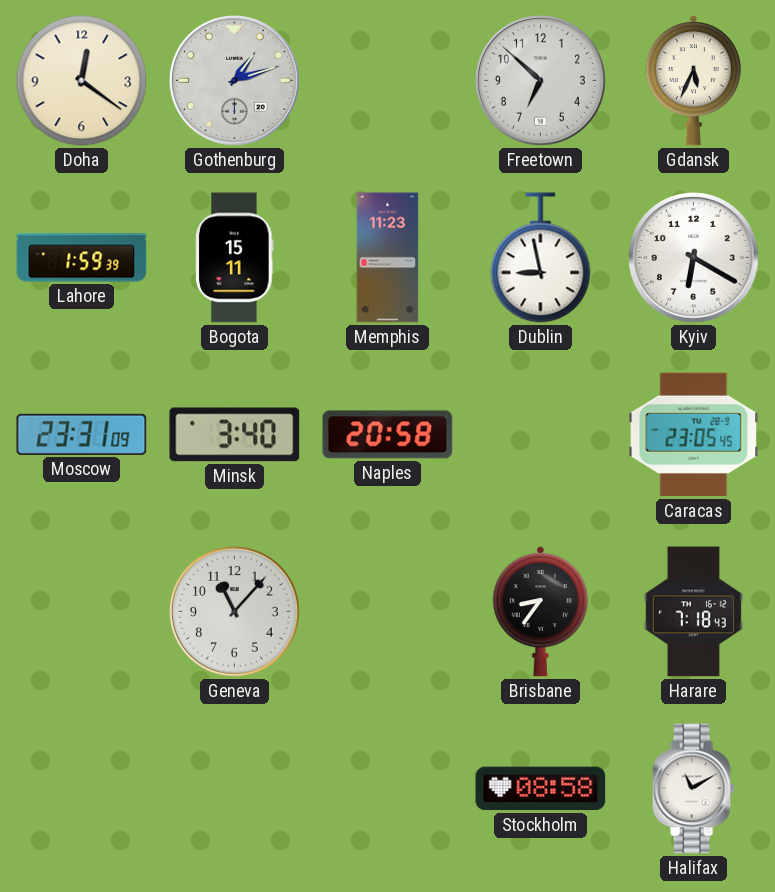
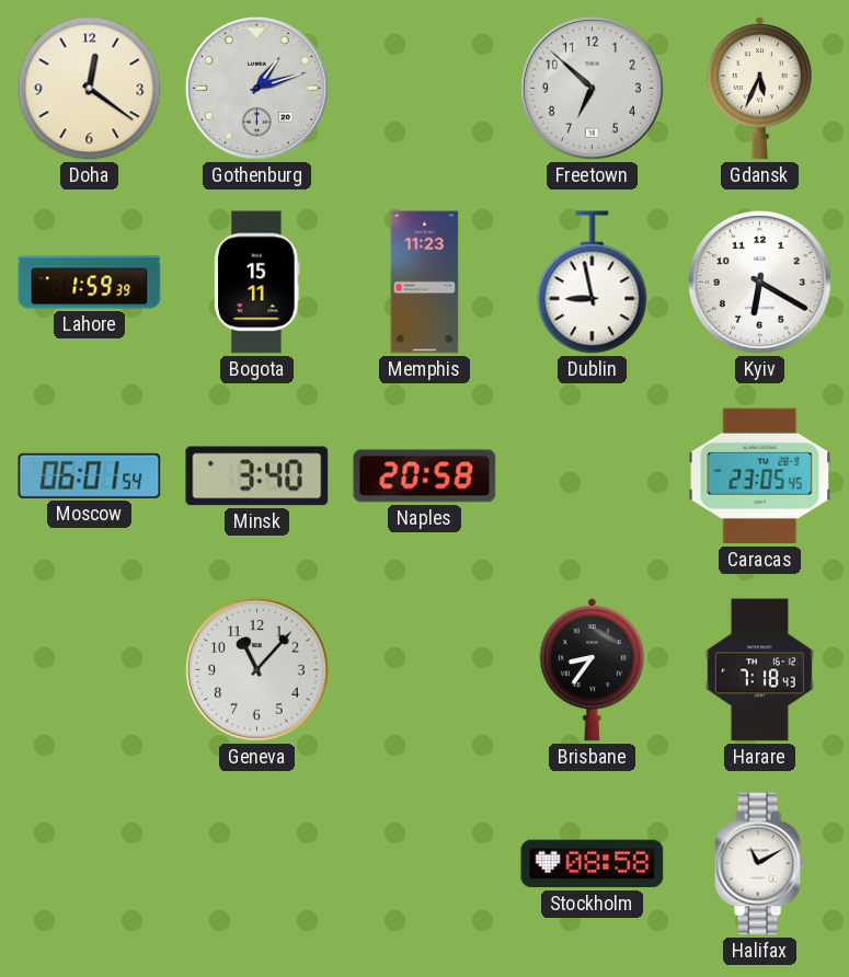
Moscow: 23:31 -> 06:01 (90, 475)
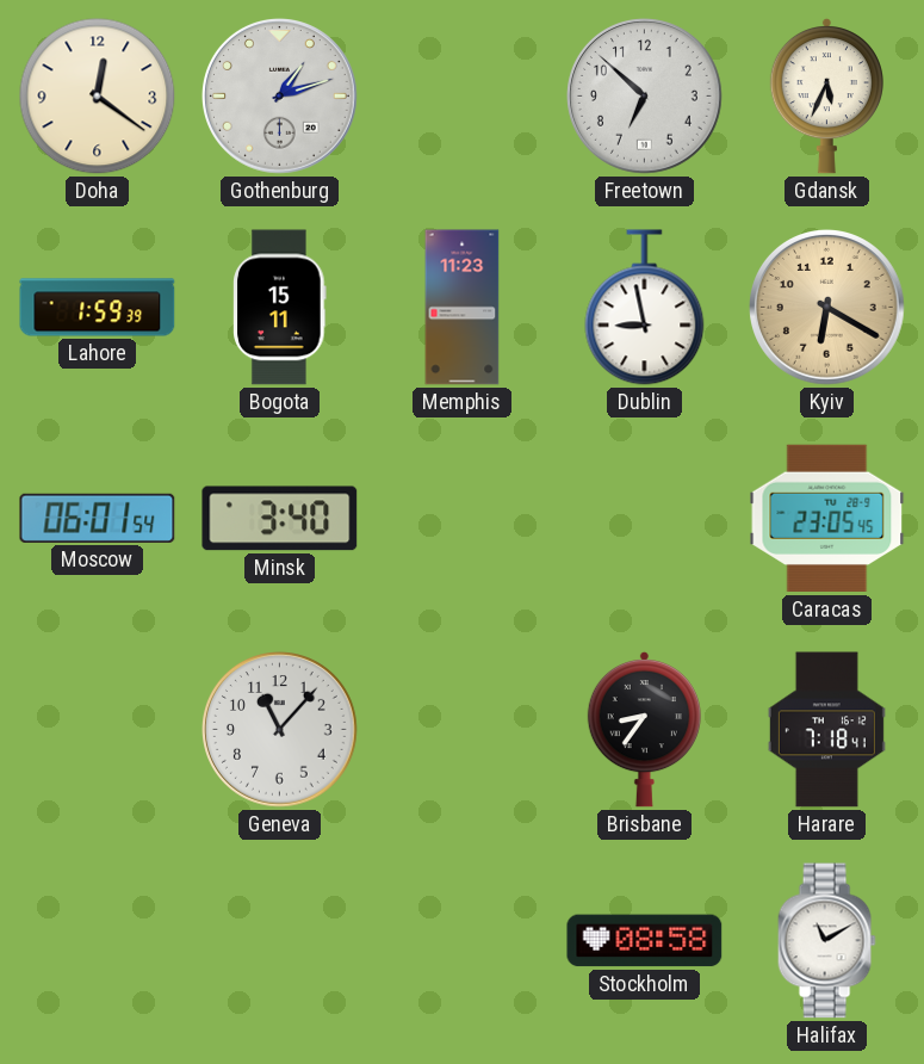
Kyiv dial: white -> champagne (827, 308)
Naples: 20:58 -> none (425, 476)
Harare: 7:18:43 -> 7:18:41 (826, 730)
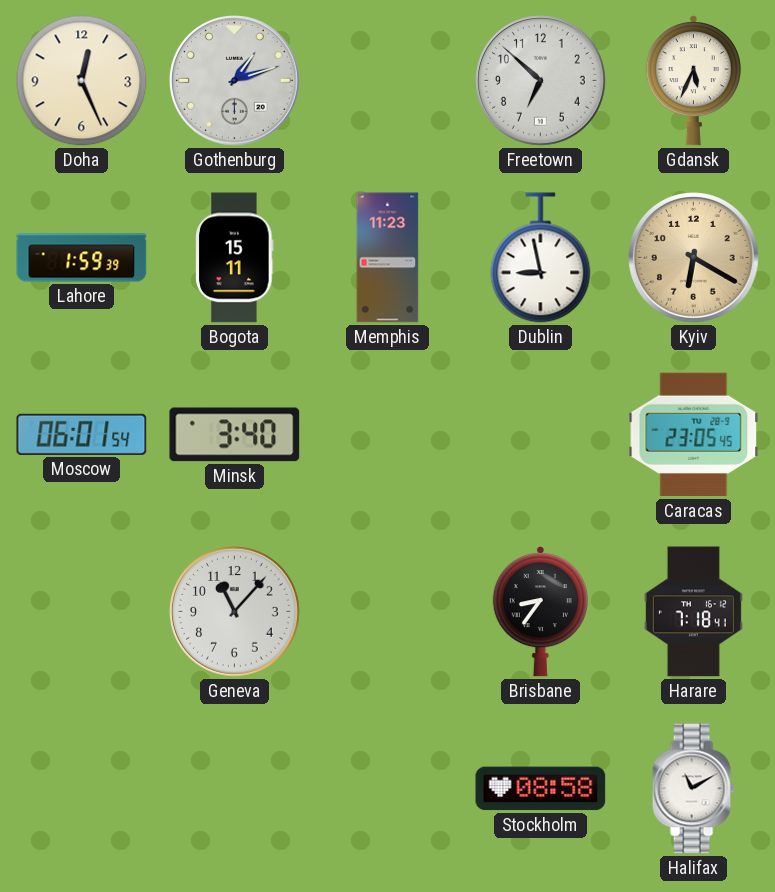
Doha: 12:21 -> 12:26 (82, 81)
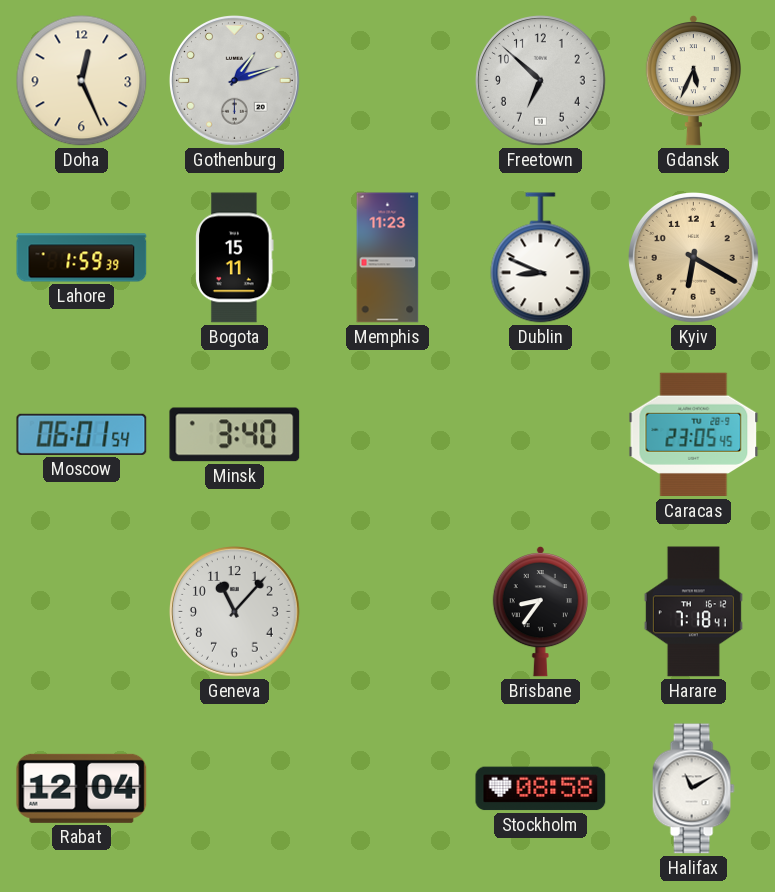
Dublin: 8:58 -> 8:49 (541, 258)
Rabat: none -> 12:04 (82, 788)
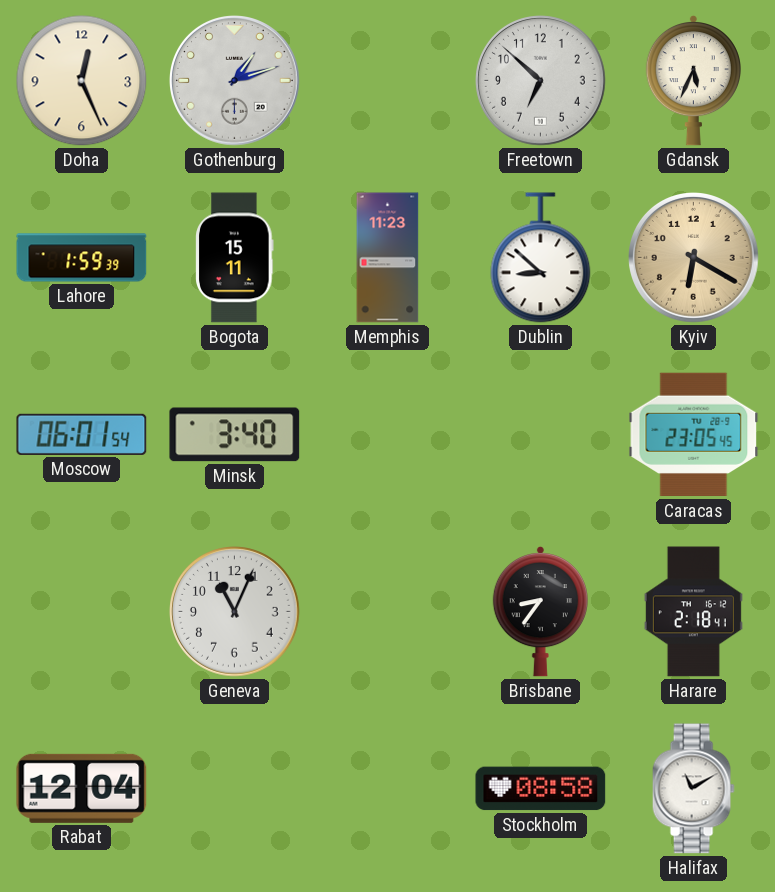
Dublin: 8:49 -> 8:52 (541, 258)
Geneva: 11:07 -> 11:04 (235, 612)
Harare: 7:18 -> 2:18 (693, 612)
